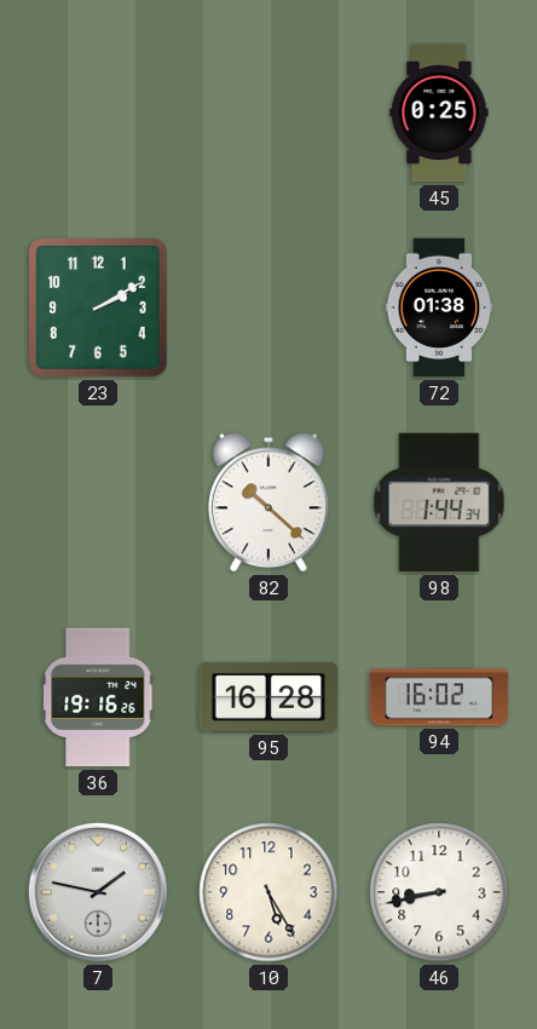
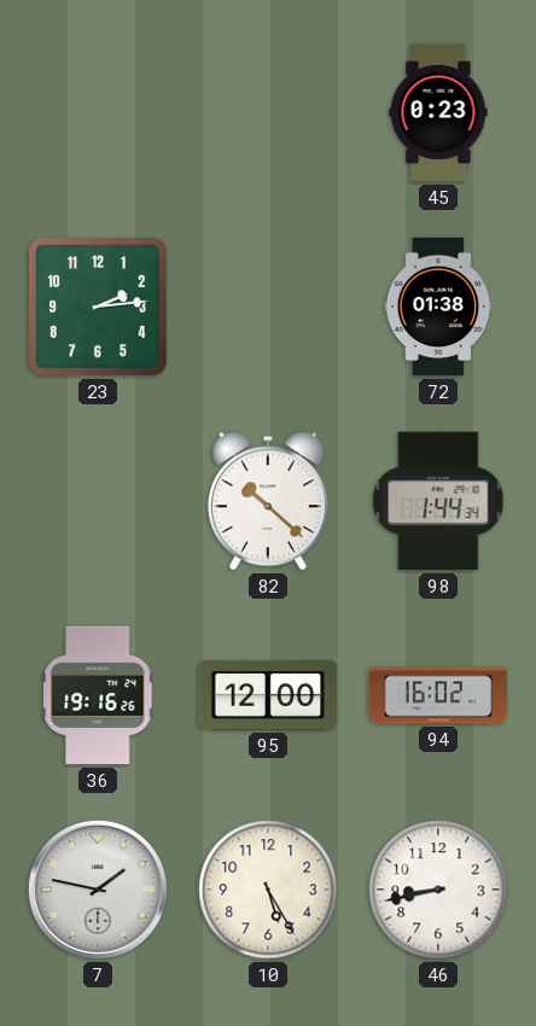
45: 0:25 -> 0:23 (438, 112)
23: 2:10 -> 2:14 (99, 308)
95: 16:28 -> 12:00 (268, 695)
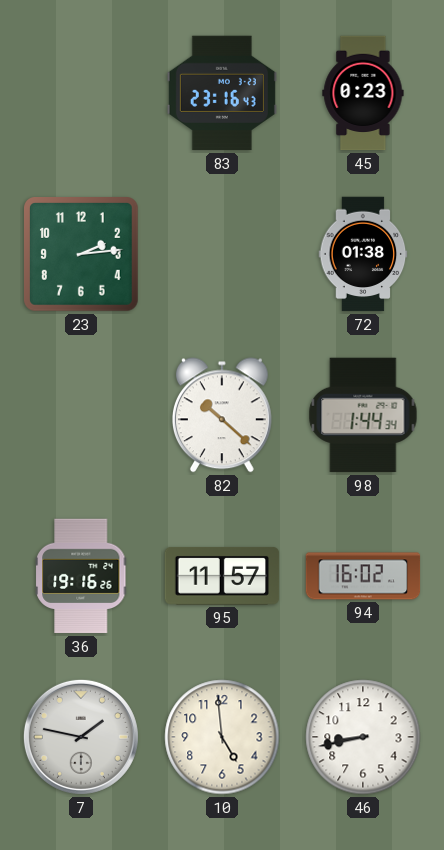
83: none -> 23:16 (222, 93)
95: 12:00 -> 11:57 (222, 576)
10: 5:25 -> 4:59 (222, 737)
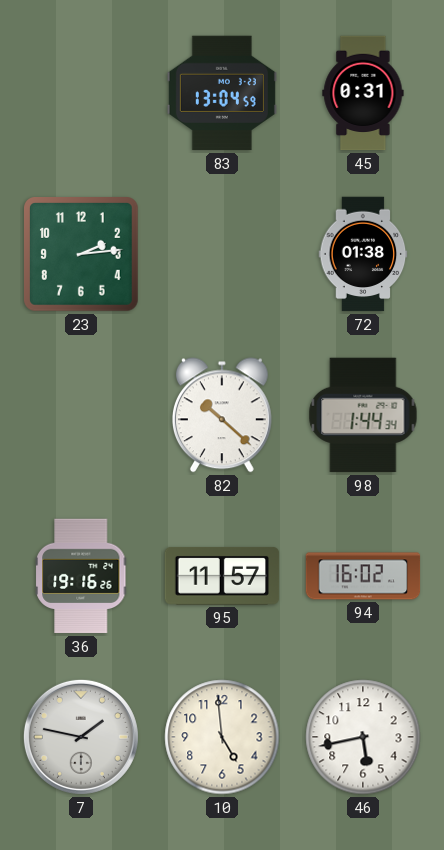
83: 23:16 -> 13:04 (222, 93)
45: 0:23 -> 0:31 (363, 93)
46: 8:43 -> 5:43 (363, 737)
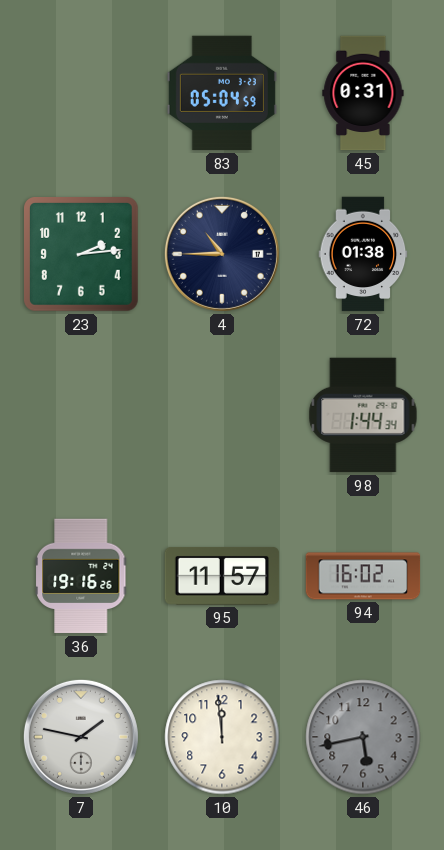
83: 13:04 -> 05:04 (222, 93)
4: none -> 10:45 (222, 254)
82: 10:22 -> none (222, 415)
10: 4:59 -> 11:59 (222, 737)
46 dial: white -> grey (363, 737)
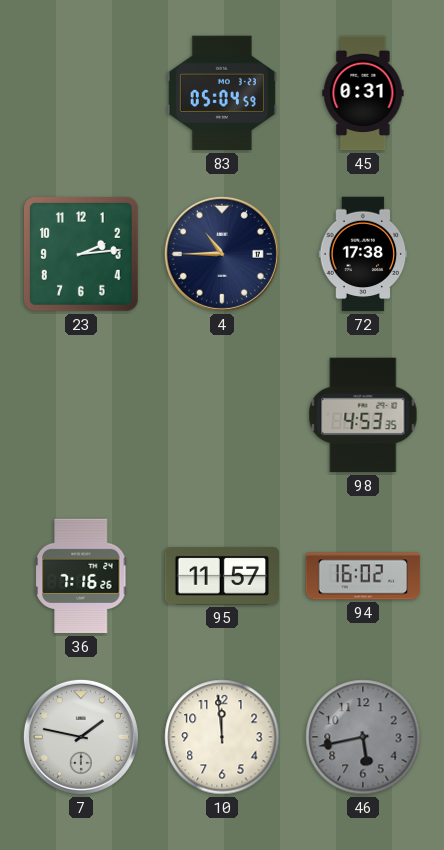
72: 01:38 -> 17:38 (363, 254)
98: 1:44 -> 4:53 (363, 415)
36: 19:16 -> 7:16 (81, 576)
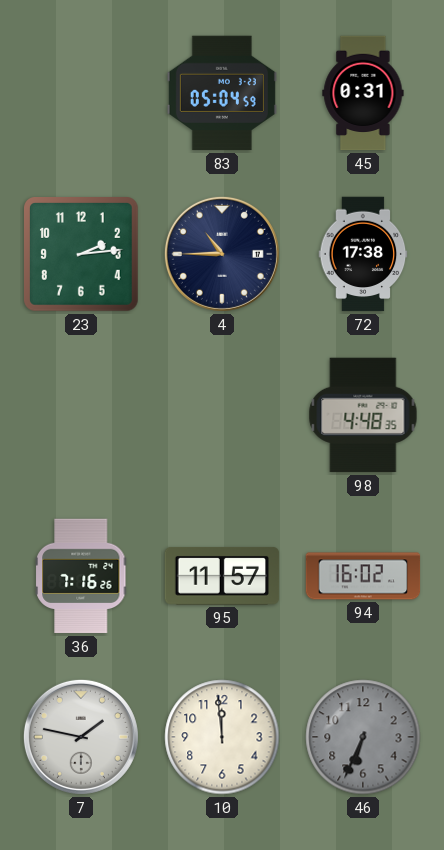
98: 4:53 -> 4:48 (363, 415)
46: 5:43 -> 6:34 (363, 737)
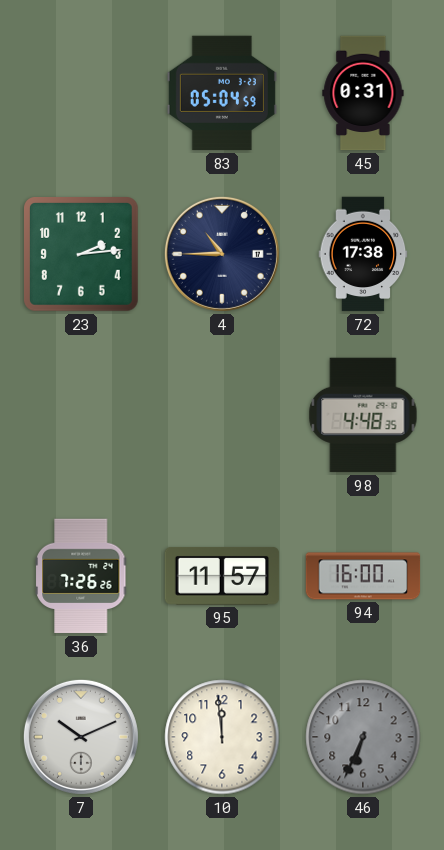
36: 7:16 -> 7:26 (81, 576)
94: 16:02 -> 16:00 (363, 576)
7: 1:47 -> 10:11 (81, 737)
